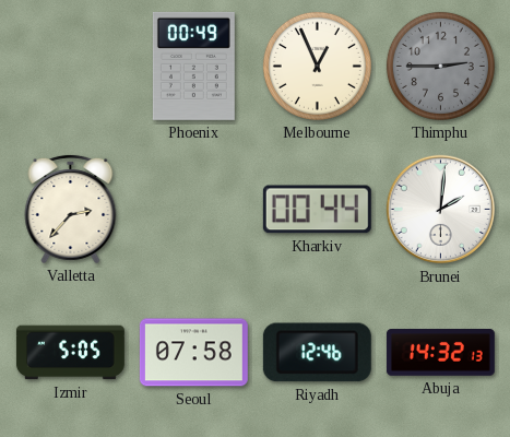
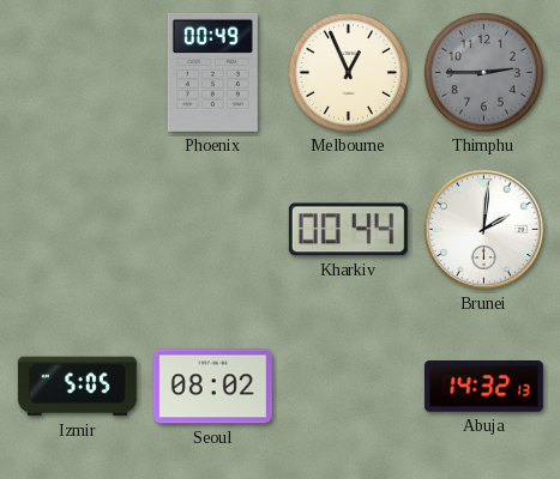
Valletta: 2:37 -> none (71, 209)
Seoul: 07:58 -> 08:02 (212, 387)
Riyadh: 12:46 -> none (317, 353)
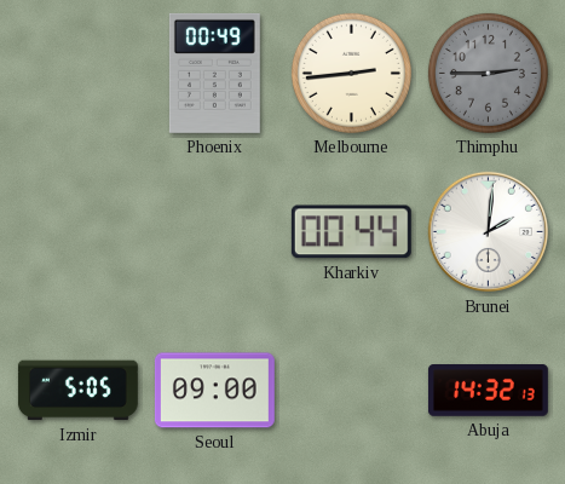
Melbourne: 12:56 -> 2:44 (351, 73)
Seoul: 08:02 -> 09:00 (214, 391)
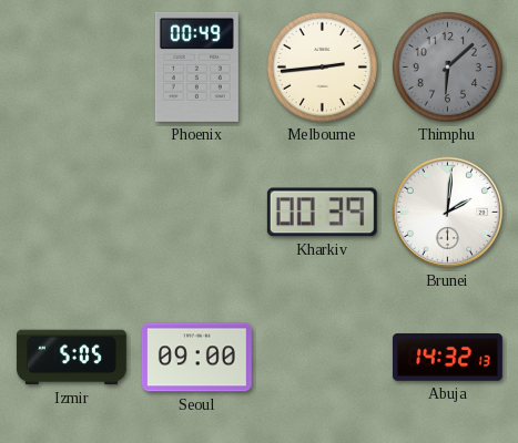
Thimphu: 2:45 -> 6:08 (447, 66)
Kharkiv: 00:44 -> 00:39 (322, 213)
